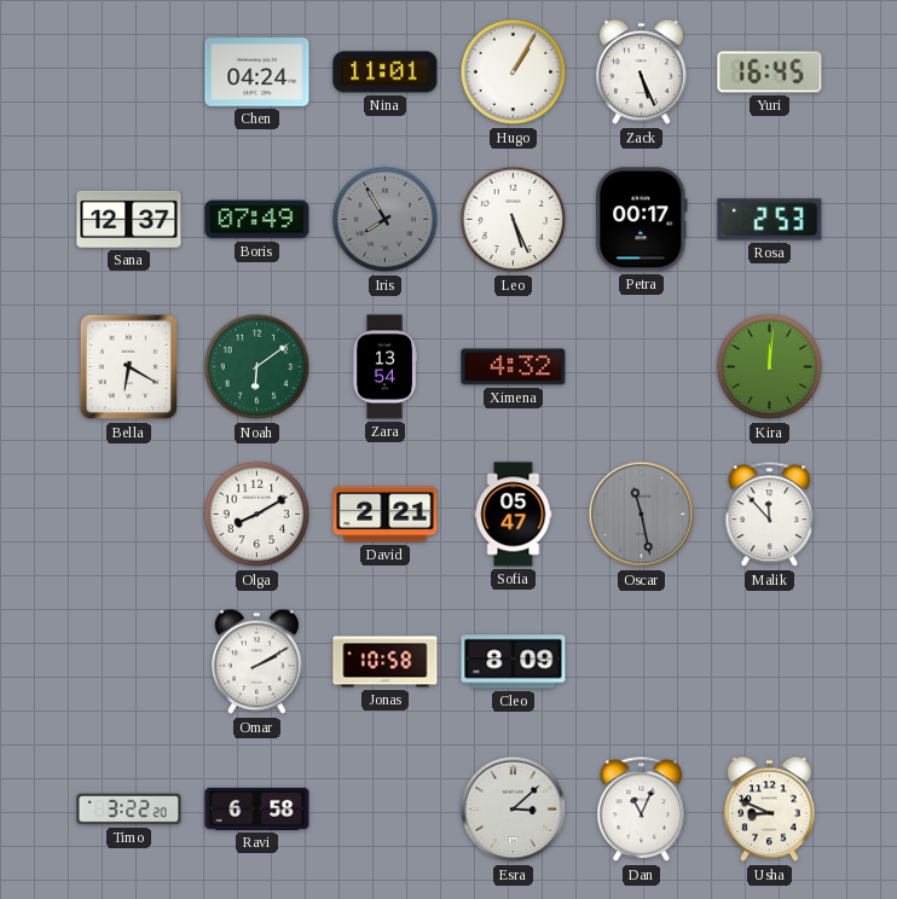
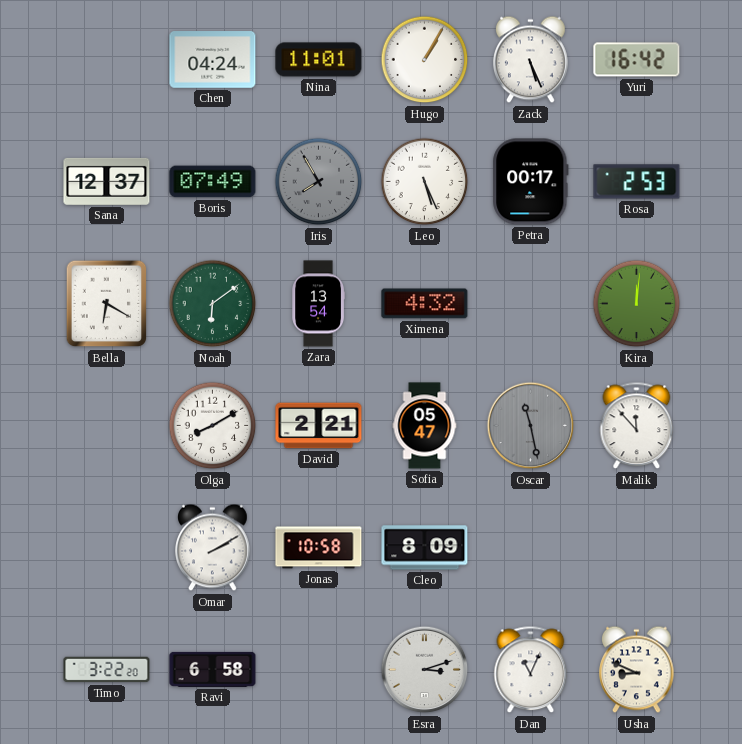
Yuri: 16:45 -> 16:42 (637, 60)
Esra: 3:08 -> 3:12 (425, 670)
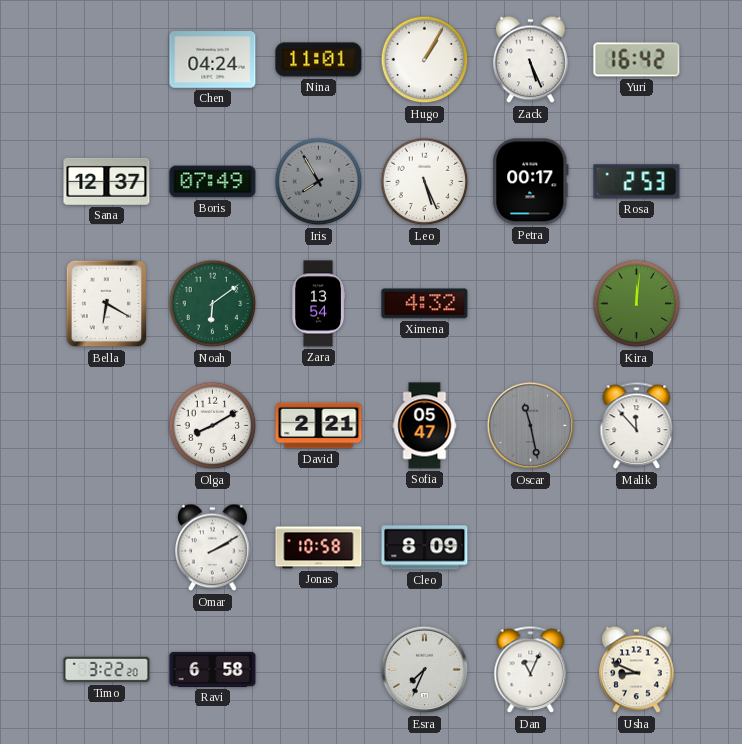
Esra: 3:12 -> 7:34 (425, 670)
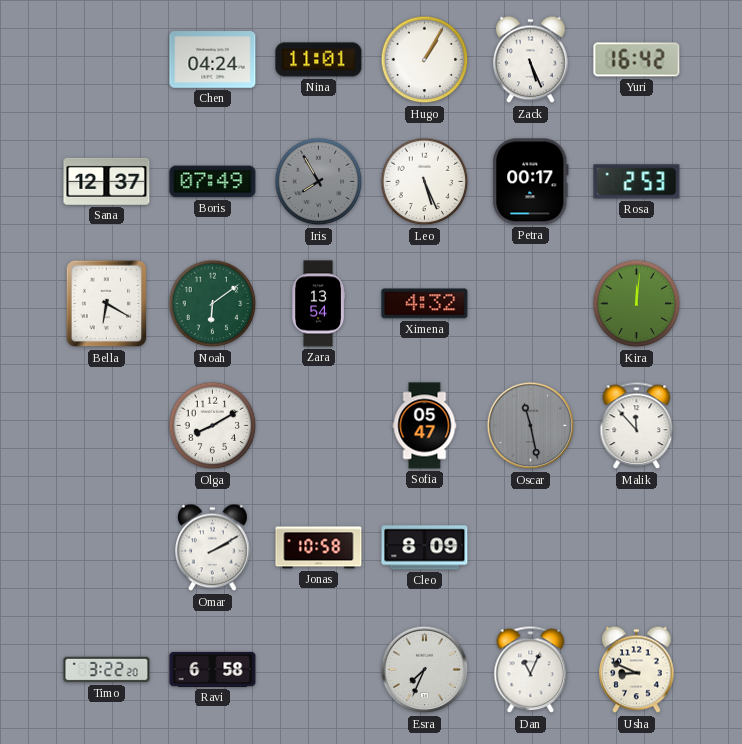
David: 2:21 -> none (319, 426)
